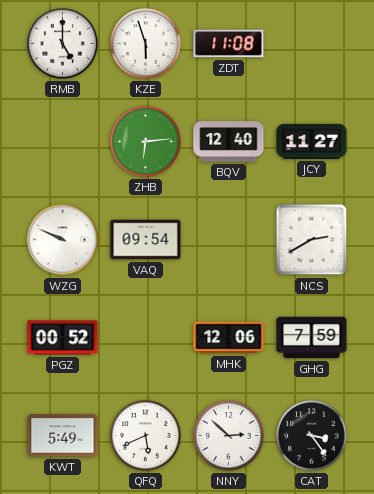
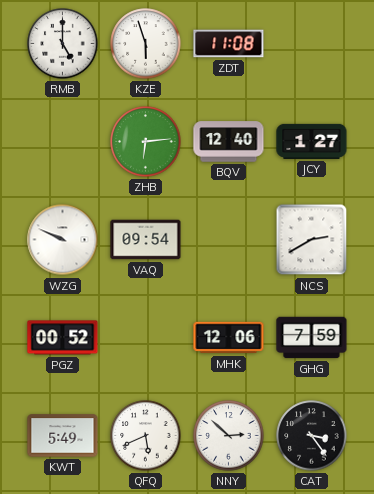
JCY: 11:27 -> 1:27 (312, 141)
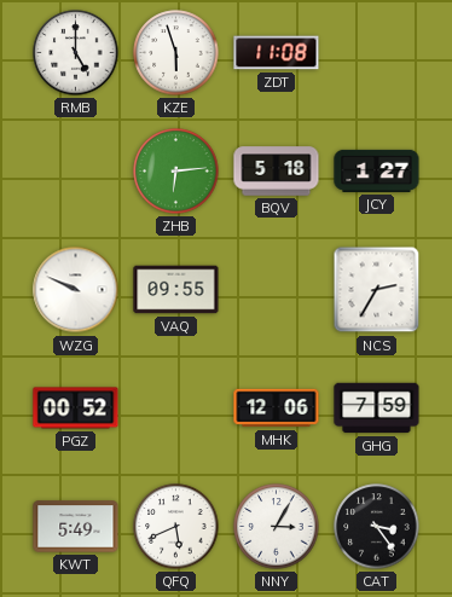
BQV: 12:40 -> 5:18 (277, 172)
VAQ: 09:54 -> 09:55 (176, 290)
NCS: 2:40 -> 2:35 (377, 290)
NNY: 2:52 -> 3:05 (277, 527)
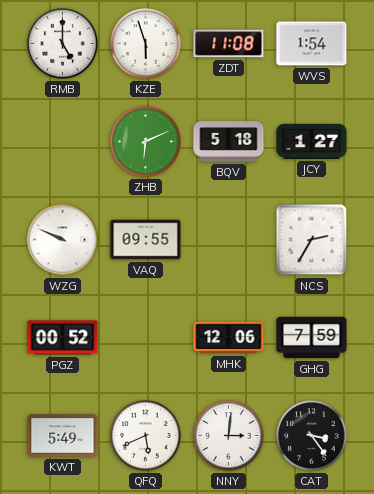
WVS: none -> 1:54 (312, 44)
ZHB: 6:14 -> 6:11 (146, 142)
NNY: 3:05 -> 3:01 (229, 436)
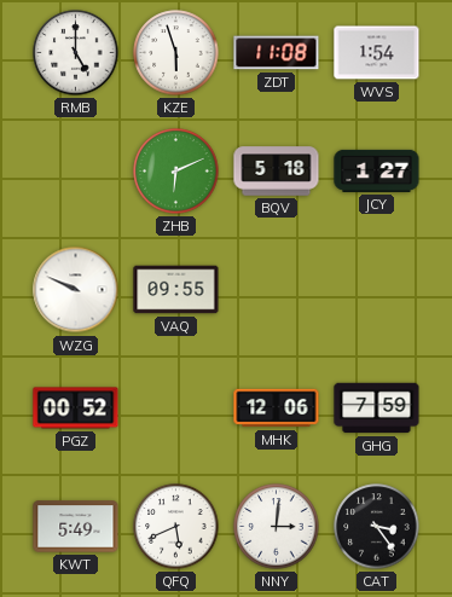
NCS: 2:35 -> none (312, 240)
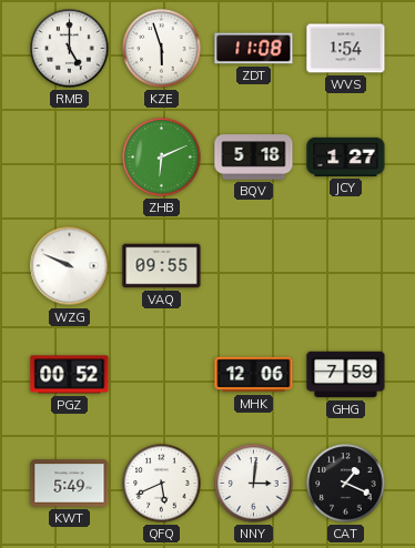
CAT: 3:24 -> 1:19 (346, 484)
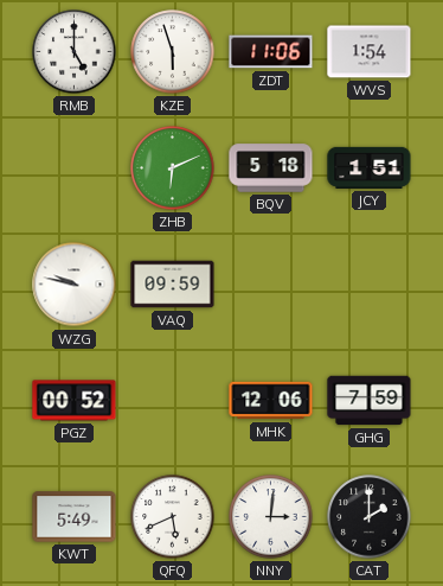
ZDT: 11:08 -> 11:06 (271, 52)
JCY: 1:27 -> 1:51 (370, 167)
WZG: 9:49 -> 9:47 (75, 285)
VAQ: 09:55 -> 09:59 (173, 285)
CAT: 1:19 -> 2:00 (370, 517)
